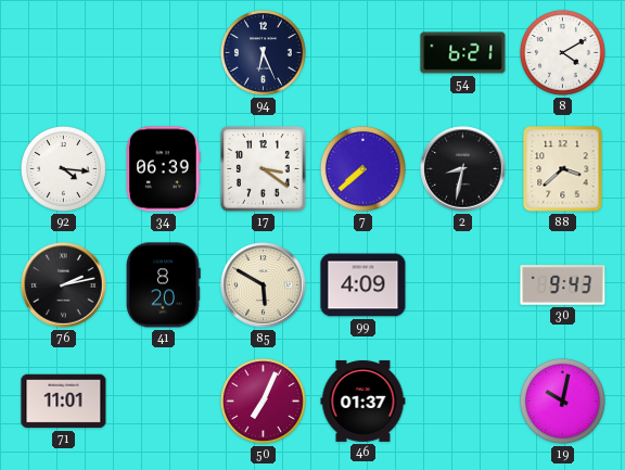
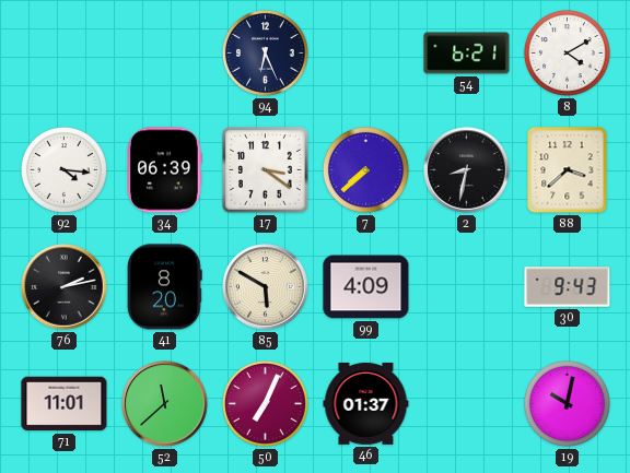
52: none -> 11:38 (165, 404)
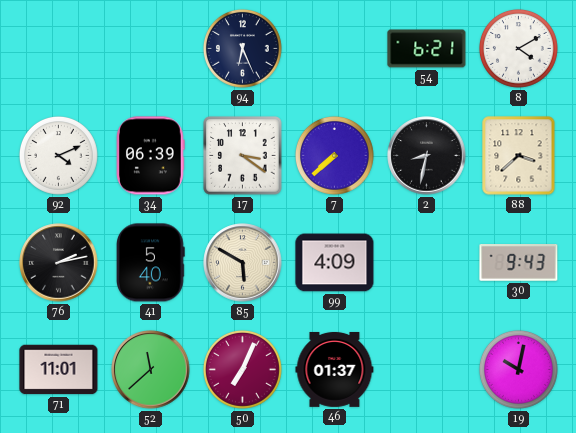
92: 4:16 -> 4:11 (58, 155)
41: 8:20 -> 5:40 (151, 263)
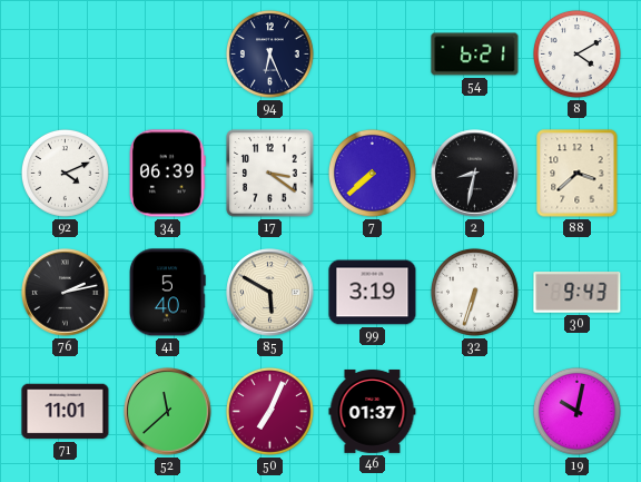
99: 4:09 -> 3:19 (373, 293)
32: none -> 6:33 (474, 292)
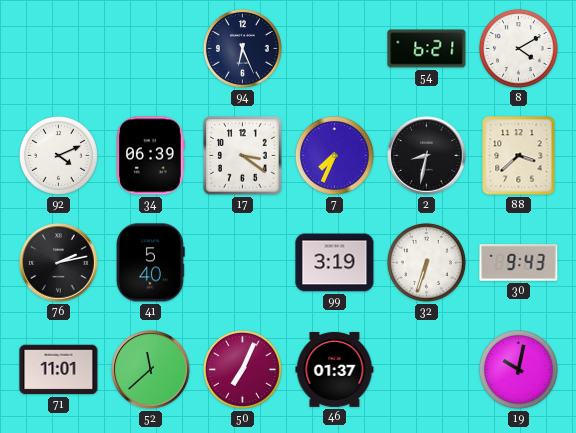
7: 7:38 -> 7:34 (334, 155)
85: 5:50 -> none (270, 293)
